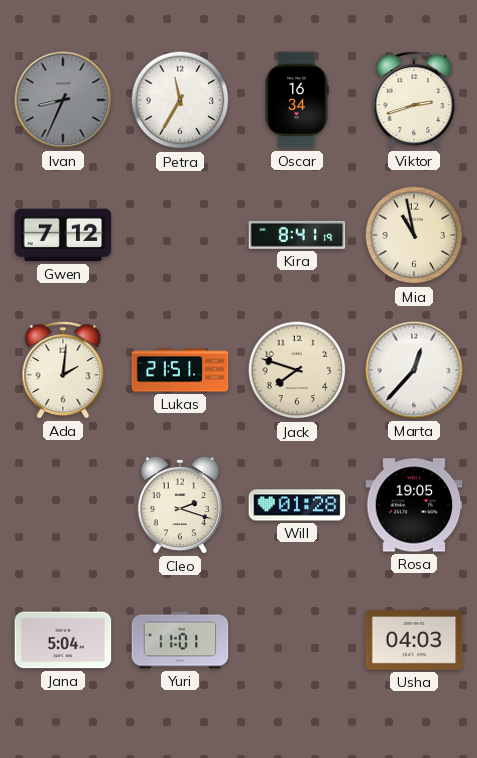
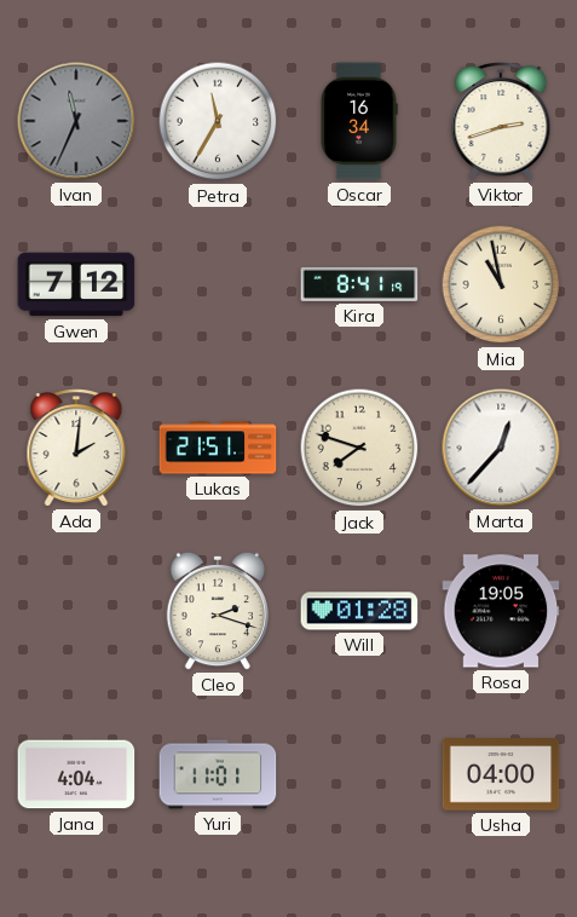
Ivan: 8:34 -> 11:34 (76, 121)
Jana: 5:04 -> 4:04 (76, 774)
Usha: 04:03 -> 04:00 (501, 774)
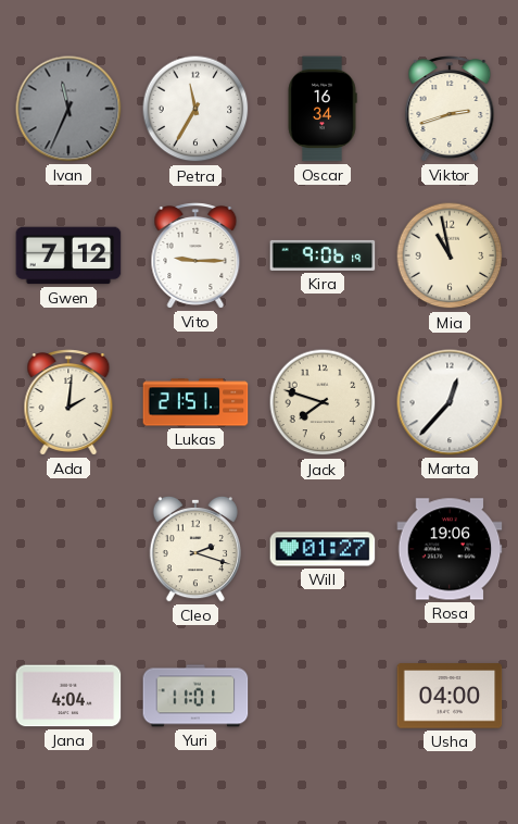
Vito: none -> 9:15 (195, 255)
Kira: 8:41 -> 9:06 (323, 255)
Will: 01:28 -> 01:27 (323, 549)
Rosa: 19:05 -> 19:06 (450, 549)
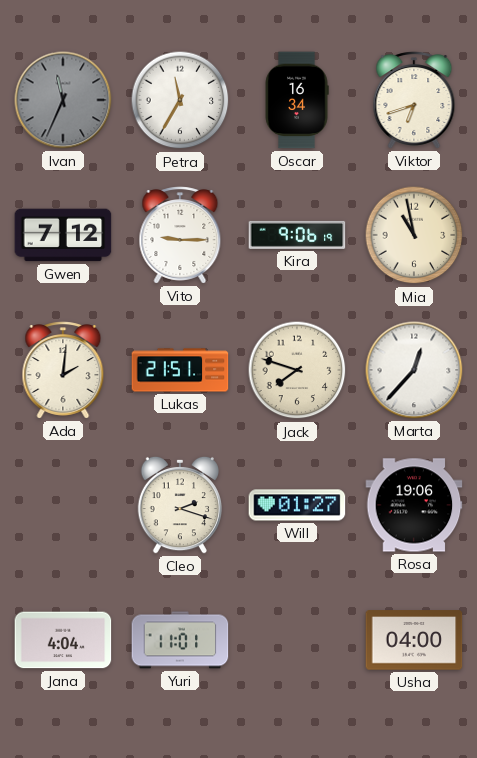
Viktor: 2:42 -> 6:42 (414, 100)
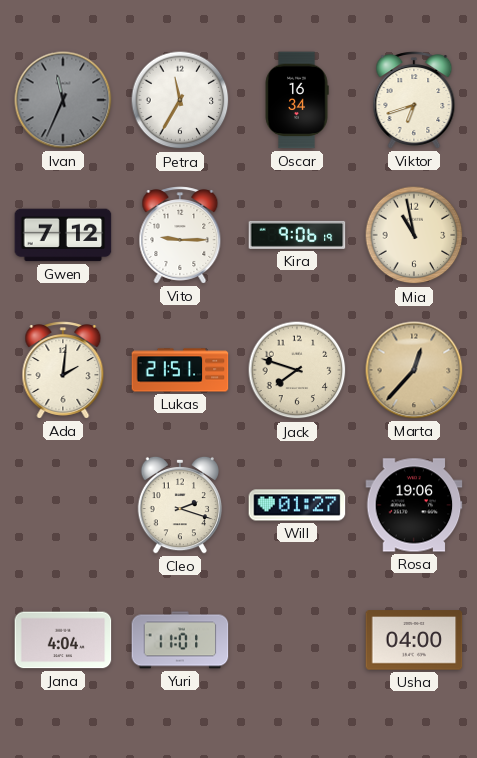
Marta dial: white -> champagne (414, 370)
